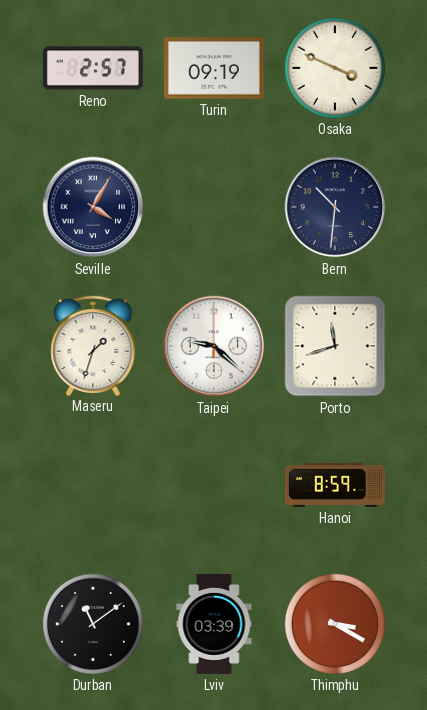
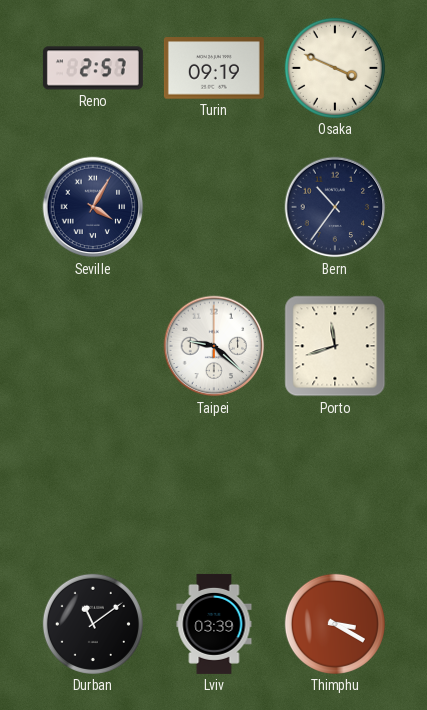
Bern: 10:31 -> 10:36 (335, 207)
Maseru: 1:33 -> none (93, 345)
Hanoi: 8:59 -> none (335, 485)
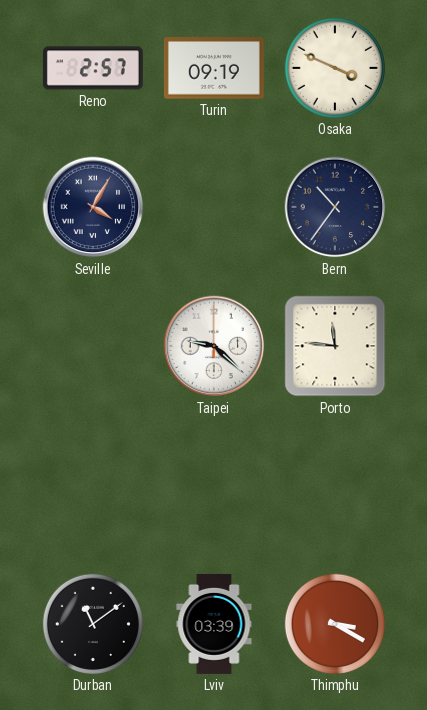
Porto: 11:42 -> 11:46 (335, 346)
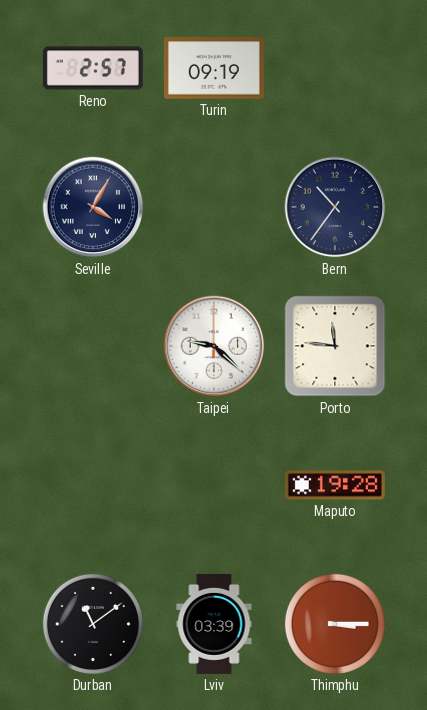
Osaka: 3:49 -> none (335, 68)
Maputo: none -> 19:28 (335, 485)
Thimphu: 3:20 -> 3:15 (335, 624)
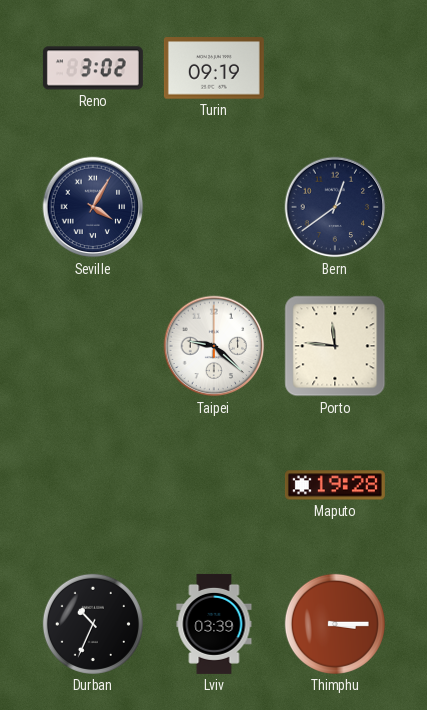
Reno: 2:57 -> 3:02 (93, 68)
Bern: 10:36 -> 12:39 (335, 207)
Durban: 11:09 -> 10:34 (93, 624)
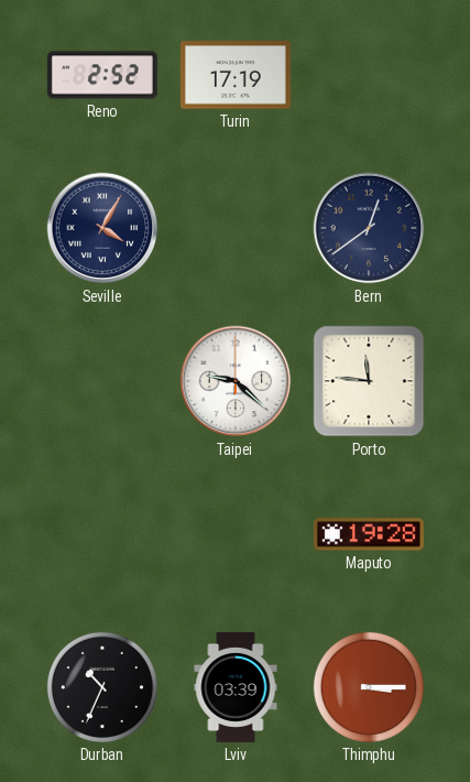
Reno: 3:02 -> 2:52 (102, 75)
Turin: 09:19 -> 17:19 (236, 75)
